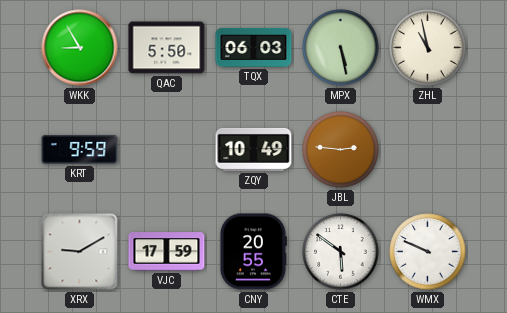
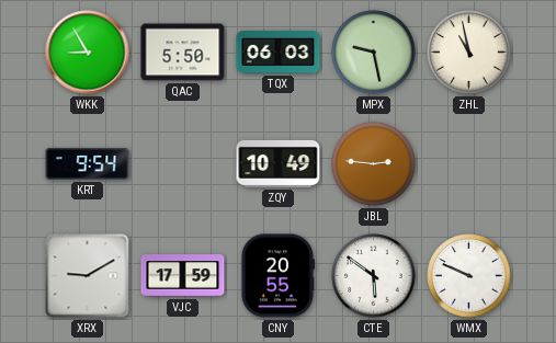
MPX: 5:28 -> 9:28 (374, 53)
KRT: 9:59 -> 9:54 (88, 164)
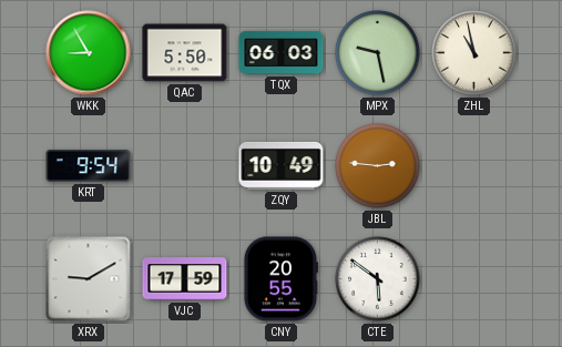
WMX: 9:49 -> none (469, 276)
